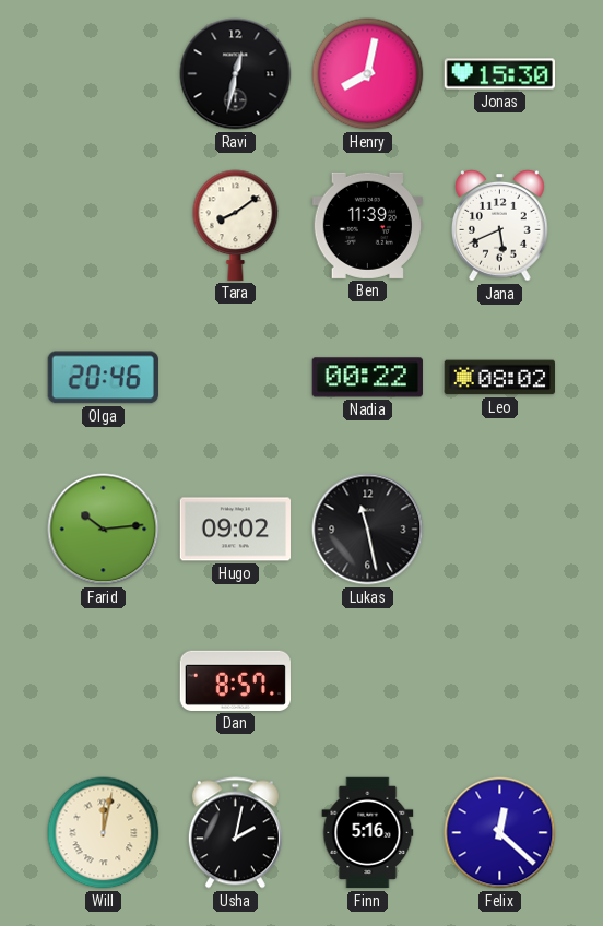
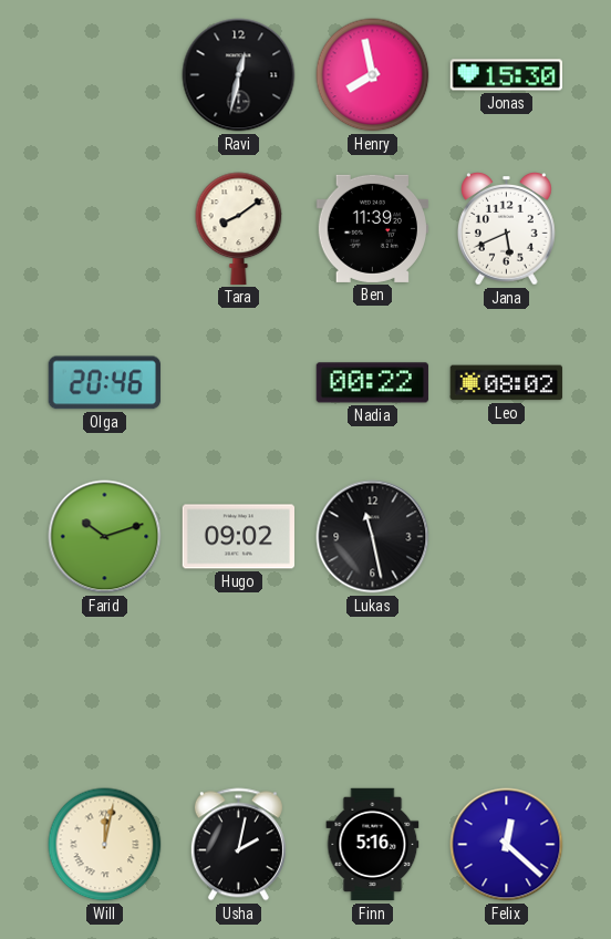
Henry: 8:02 -> 7:58 (373, 75)
Farid: 10:14 -> 10:12 (105, 537)
Dan: 8:57 -> none (235, 680)
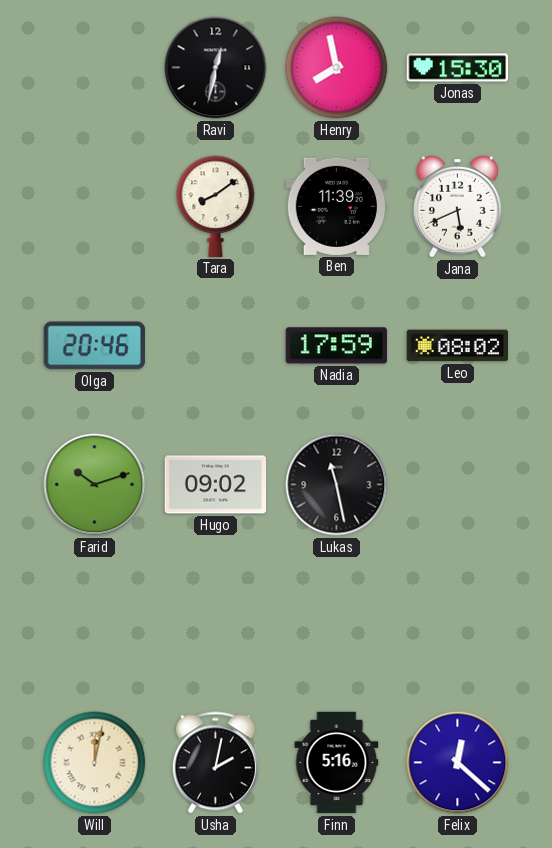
Nadia: 00:22 -> 17:59 (336, 346)
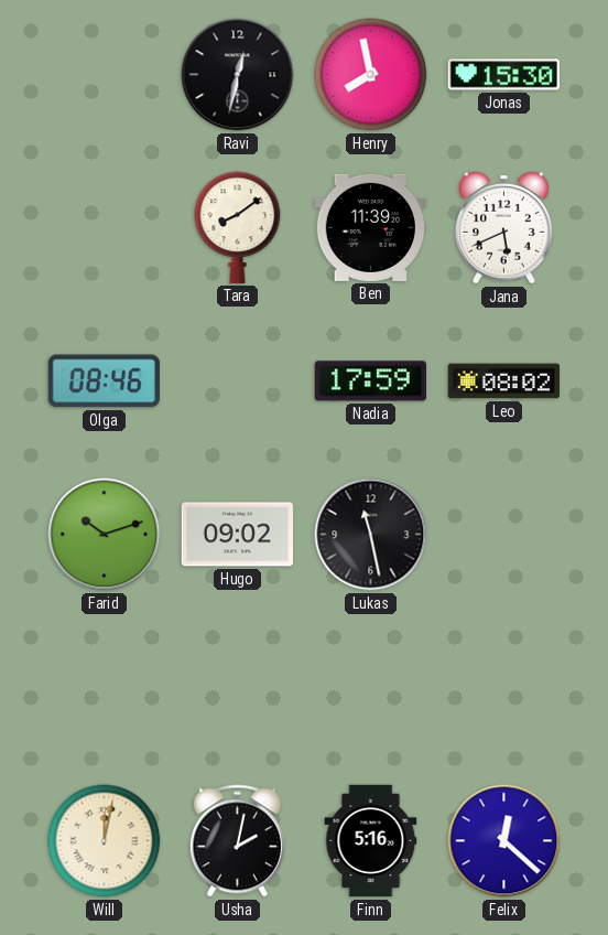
Olga: 20:46 -> 08:46 (104, 381)
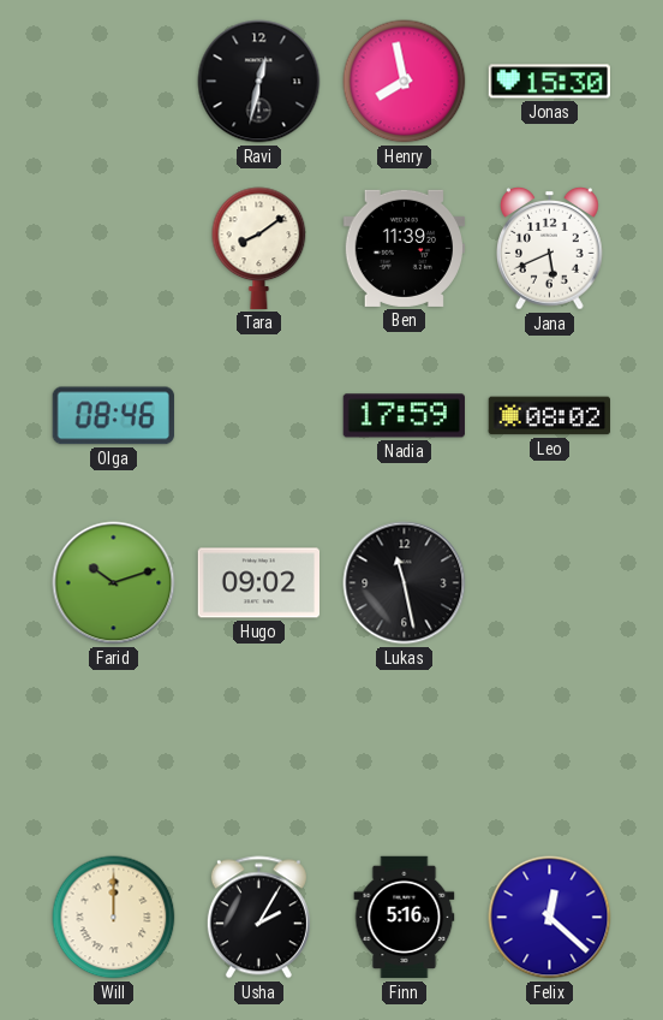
Will: 12:02 -> 12:00 (114, 918)
Usha: 2:02 -> 2:05 (258, 918)
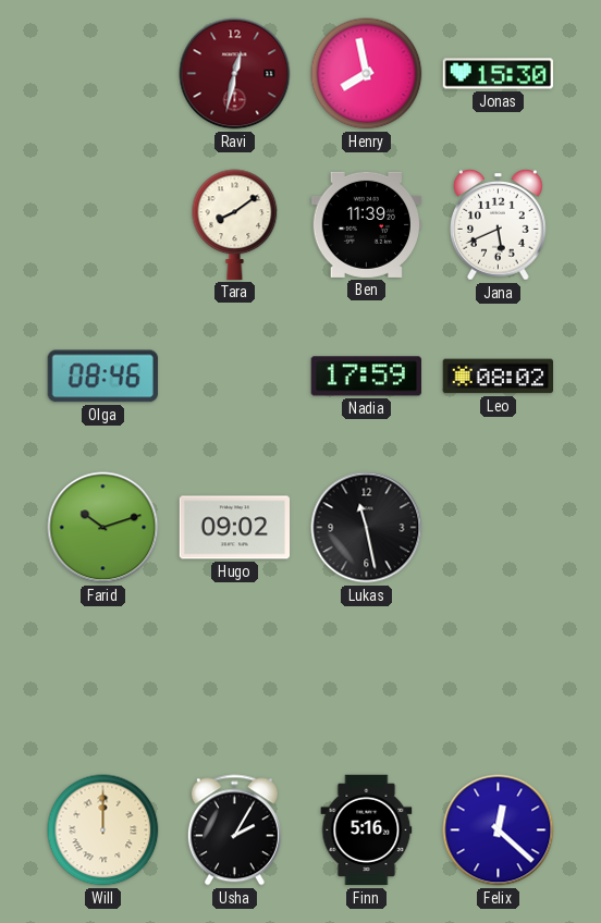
Ravi dial: black -> burgundy (235, 74)
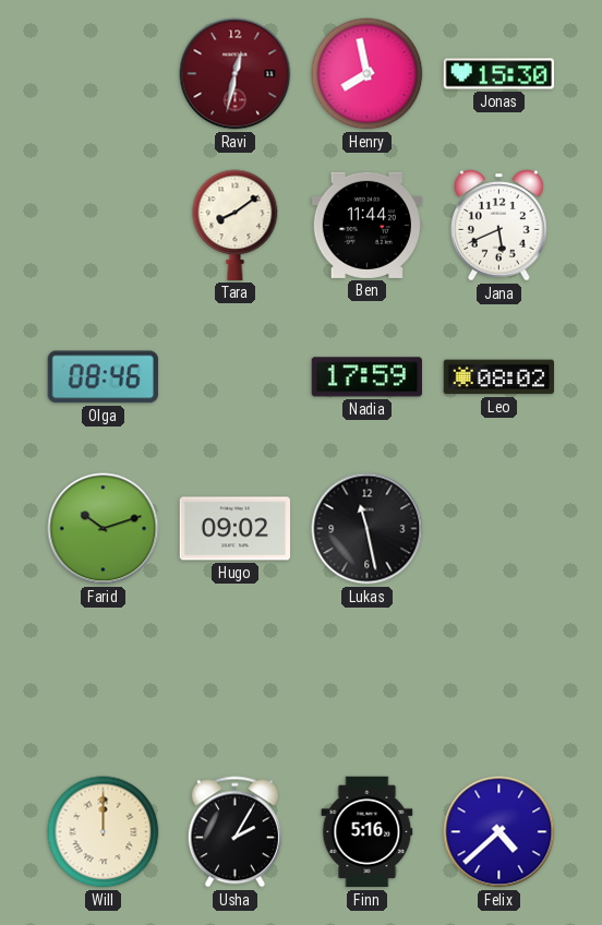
Ben: 11:39 -> 11:44 (366, 225)
Felix: 12:22 -> 4:38 (499, 832)
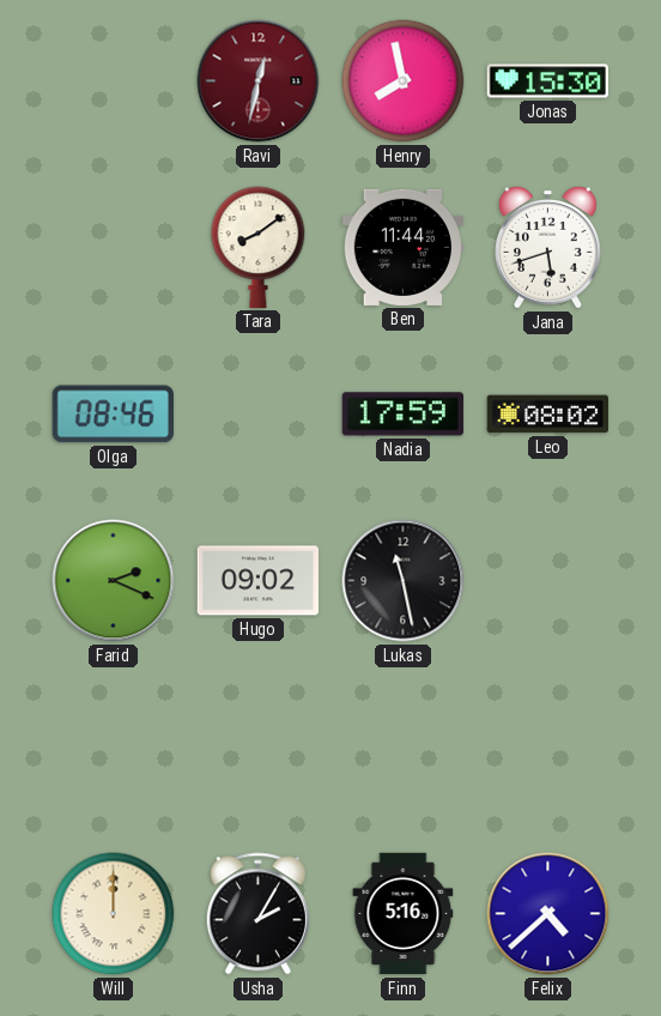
Jana: 5:41 -> 5:42 (548, 248)
Farid: 10:12 -> 2:19 (114, 581)
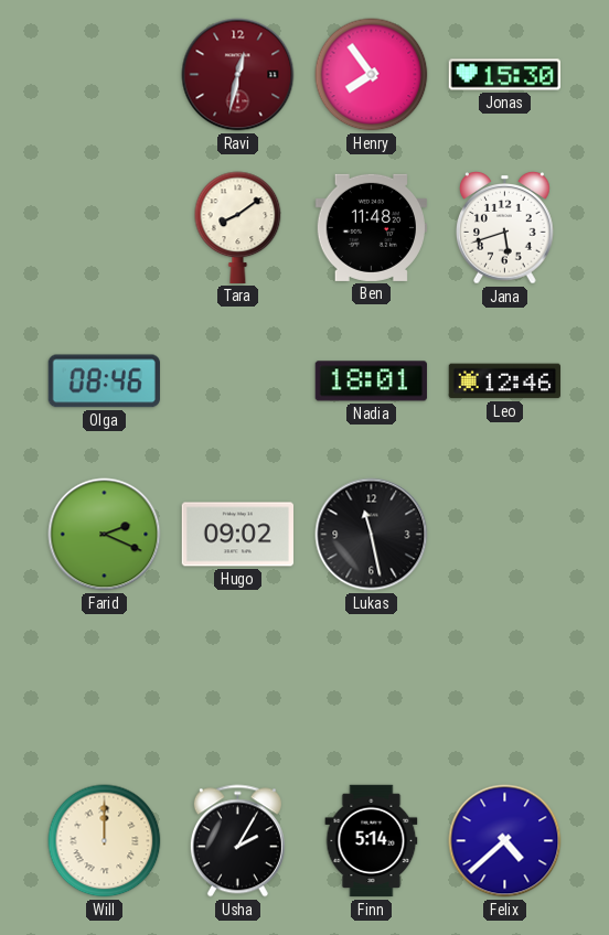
Henry: 7:58 -> 7:54 (372, 75)
Ben: 11:44 -> 11:48 (371, 227)
Nadia: 17:59 -> 18:01 (371, 381)
Leo: 08:02 -> 12:46 (504, 381)
Finn: 5:16 -> 5:14 (372, 841)
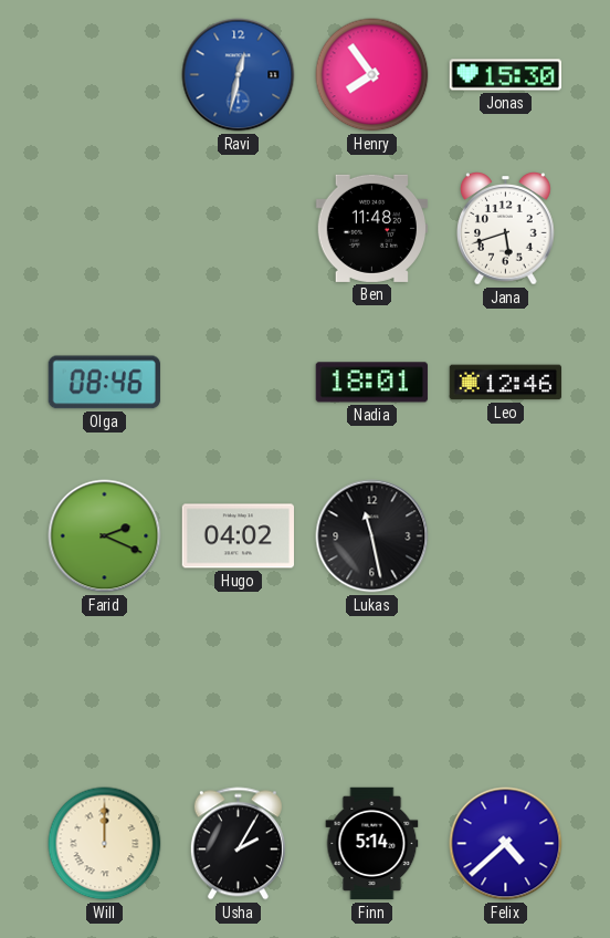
Ravi dial: burgundy -> blue (239, 75)
Tara: 8:09 -> none (238, 227)
Hugo: 09:02 -> 04:02 (239, 536)
